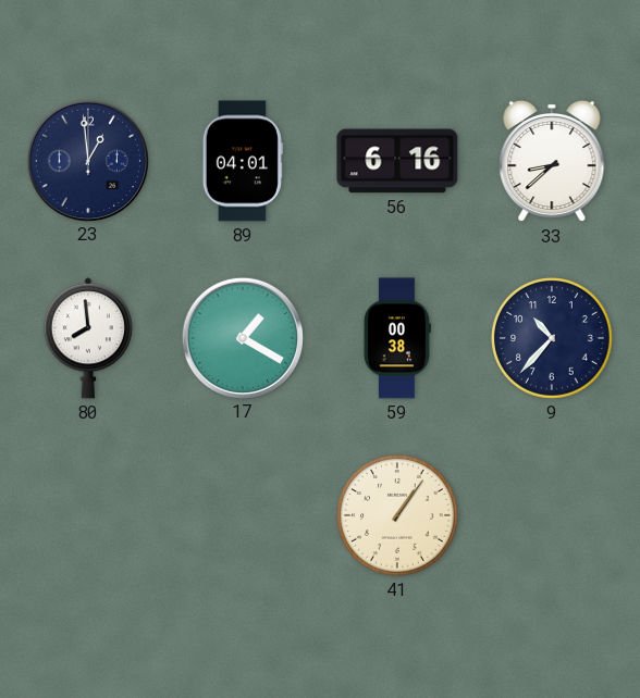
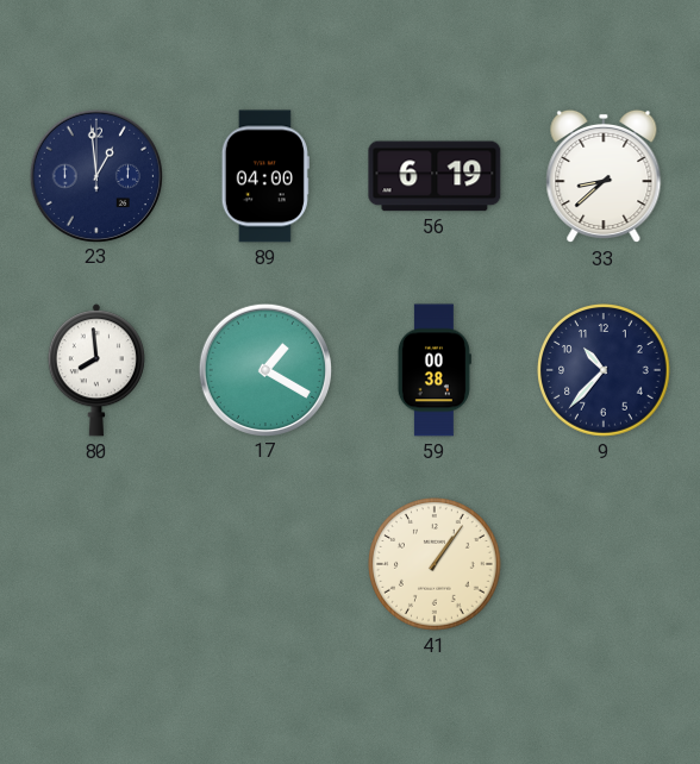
89: 04:01 -> 04:00 (265, 176)
56: 6:16 -> 6:19 (435, 176)
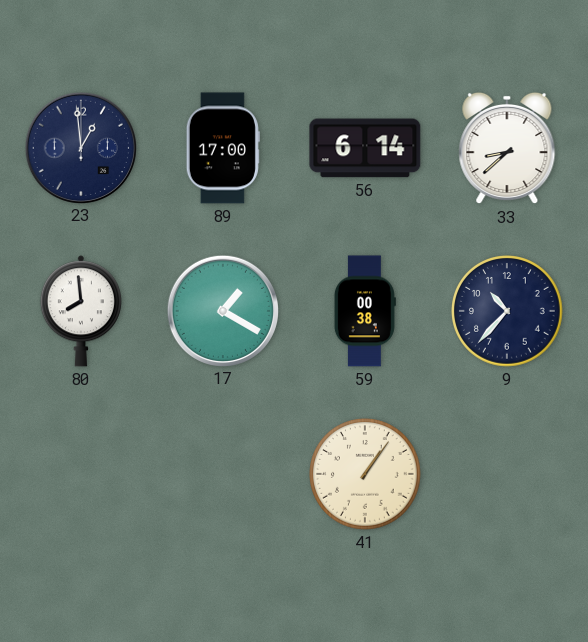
89: 04:00 -> 17:00 (223, 148)
56: 6:19 -> 6:14 (365, 148)
